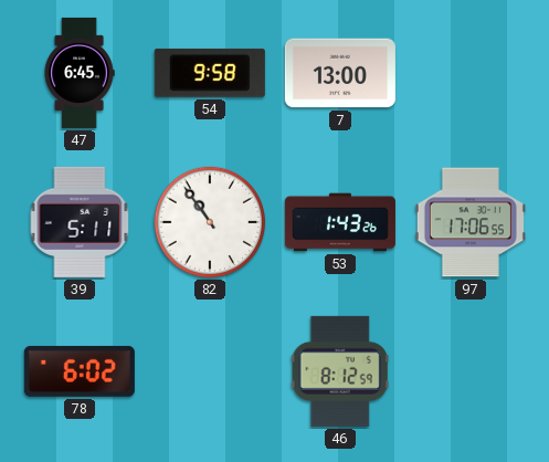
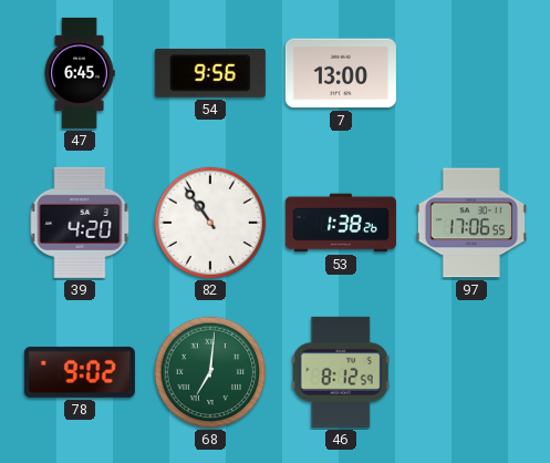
54: 9:58 -> 9:56 (210, 73)
39: 5:11 -> 4:20 (80, 223)
53: 1:43 -> 1:38 (341, 223)
78: 6:02 -> 9:02 (80, 372)
68: none -> 7:01 (210, 372)
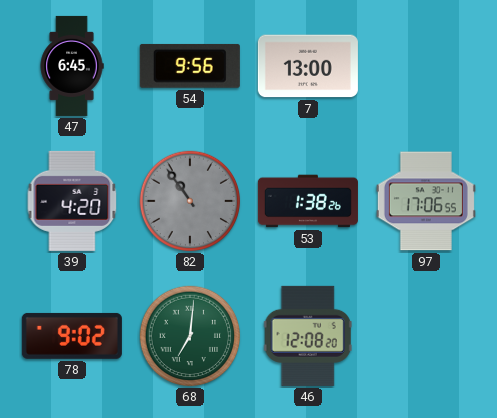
82 dial: white -> grey (190, 201)
46: 8:12 -> 12:08 (308, 336)
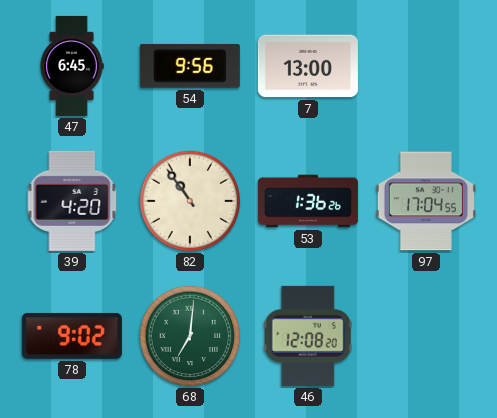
82 dial: grey -> cream (190, 201)
53: 1:38 -> 1:36 (308, 201)
97: 17:06 -> 17:04 (426, 201)
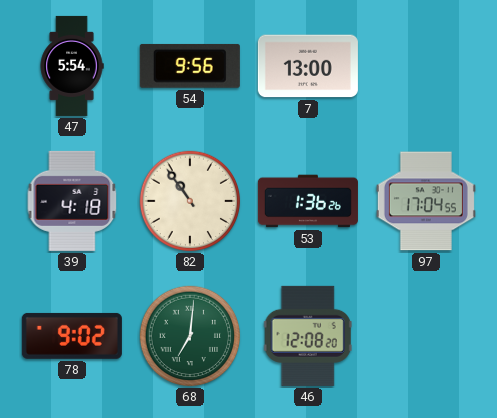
47: 6:45 -> 5:54 (72, 66)
39: 4:20 -> 4:18 (72, 201)
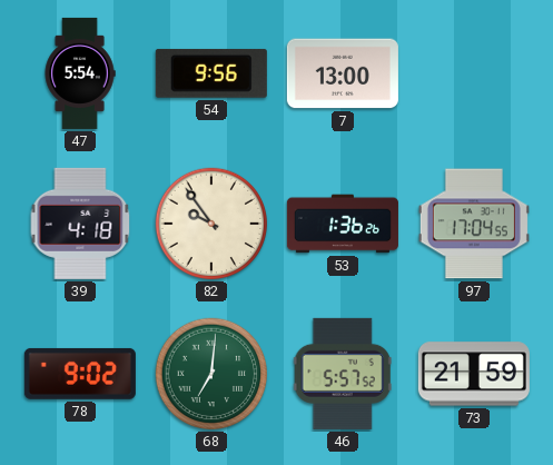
82: 10:54 -> 9:54 (211, 224)
46: 12:08 -> 5:57 (343, 374)
73: none -> 21:59 (474, 374)
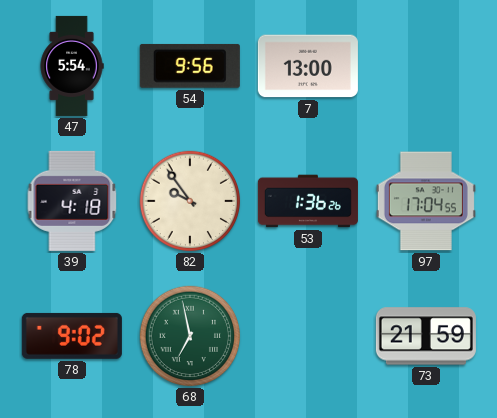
68: 7:01 -> 6:58 (190, 336)
46: 5:57 -> none (343, 374)
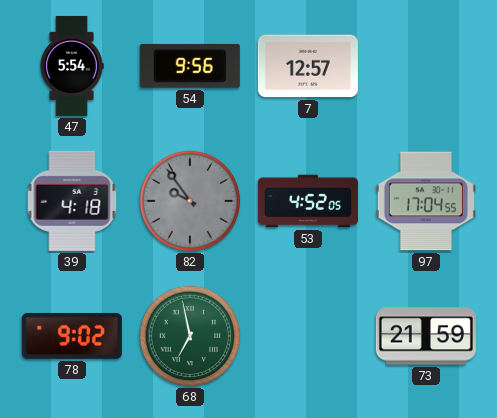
7: 13:00 -> 12:57 (308, 66)
82 dial: cream -> grey (190, 201)
53: 1:36 -> 4:52 (308, 201)
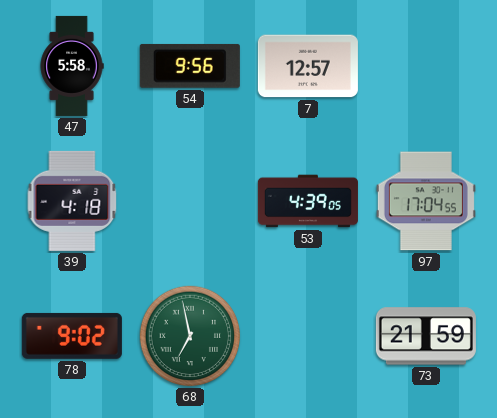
47: 5:54 -> 5:58 (72, 66)
82: 9:54 -> none (190, 201)
53: 4:52 -> 4:39 (308, 201)
